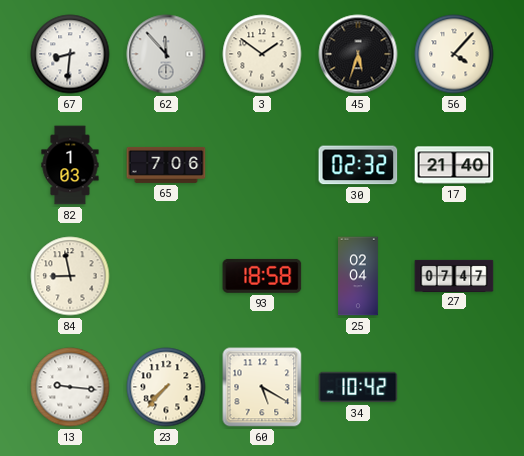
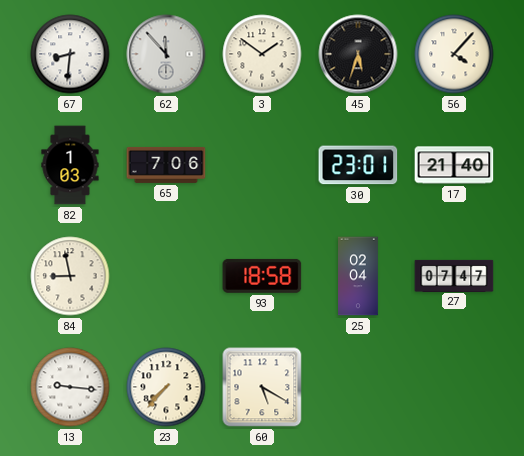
30: 02:32 -> 23:01 (358, 165)
34: 10:42 -> none (358, 387)
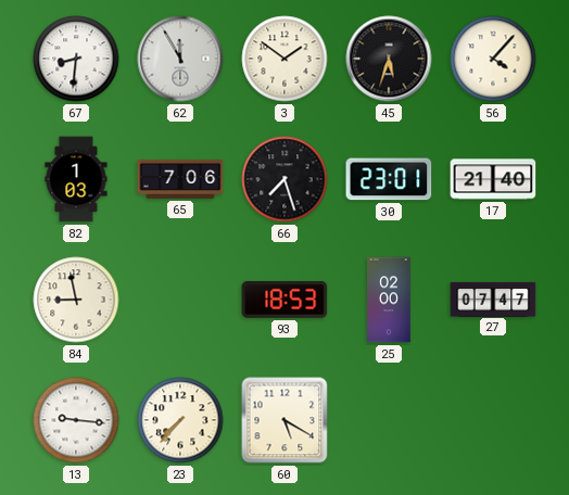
62: 11:53 -> 11:55 (180, 59)
66: none -> 7:27 (284, 179)
93: 18:58 -> 18:53 (284, 300)
25: 02:04 -> 02:00 (389, 300)
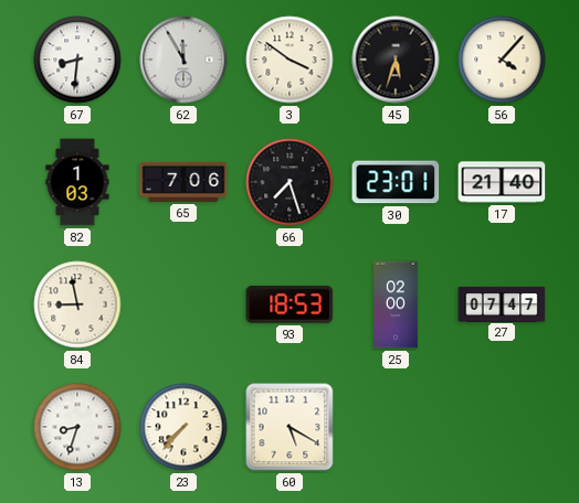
3: 1:51 -> 3:51 (289, 60)
13: 9:16 -> 8:33 (77, 427)
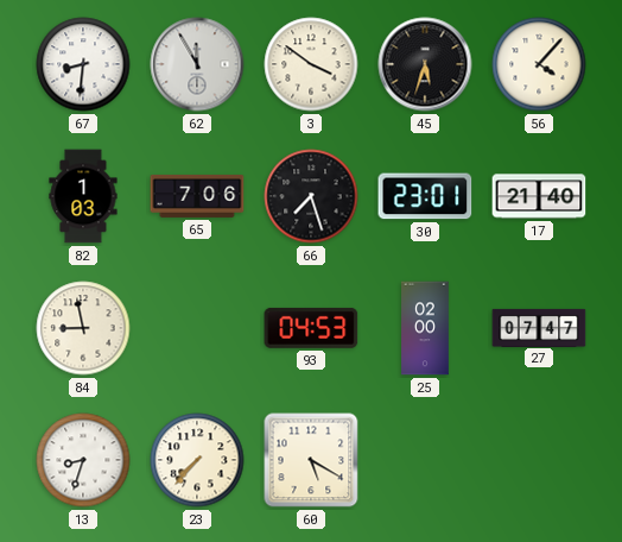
93: 18:53 -> 04:53 (311, 328)
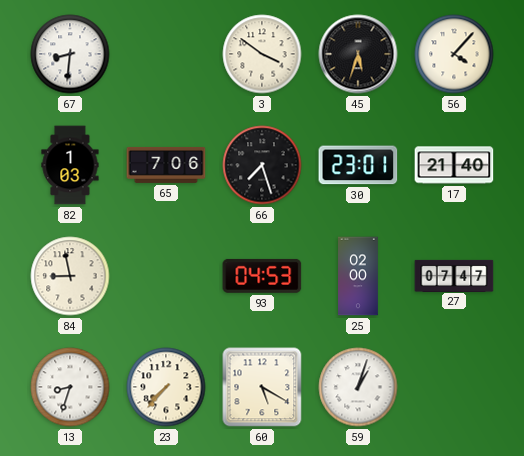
62: 11:55 -> none (197, 64)
59: none -> 1:03 (358, 387)
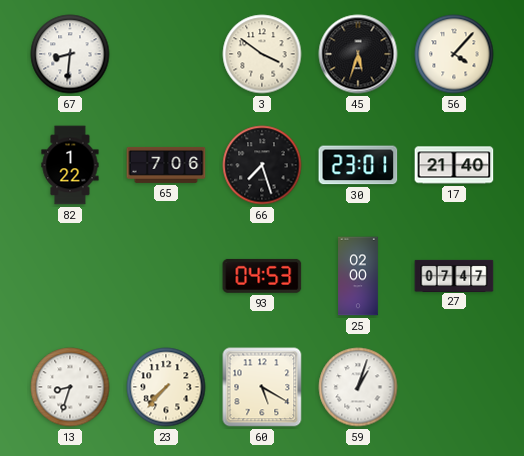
82: 1:03 -> 1:22 (70, 165)
84: 8:58 -> none (70, 276)
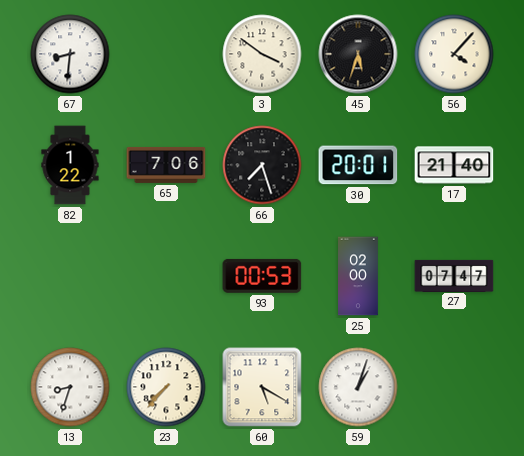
30: 23:01 -> 20:01 (358, 165)
93: 04:53 -> 00:53 (262, 276)
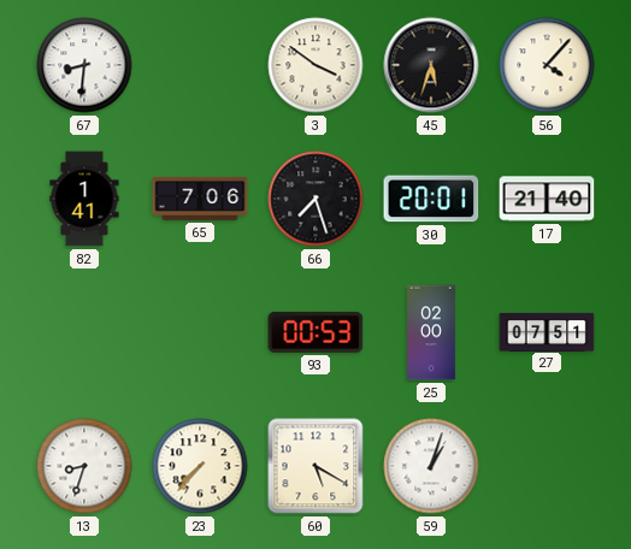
82: 1:22 -> 1:41 (84, 199)
27: 07:47 -> 07:51 (547, 331)
